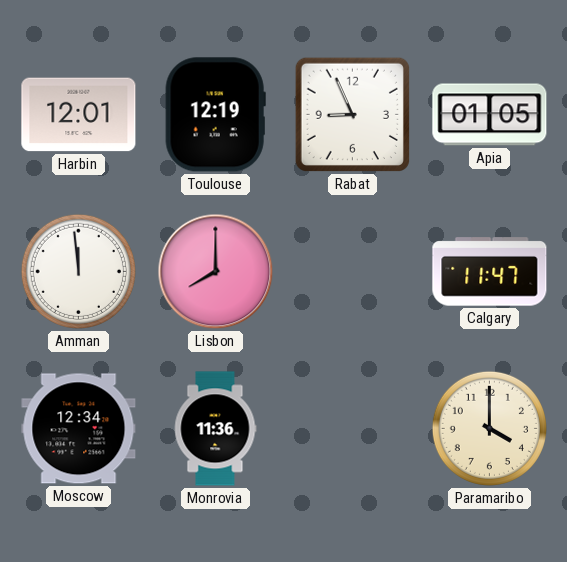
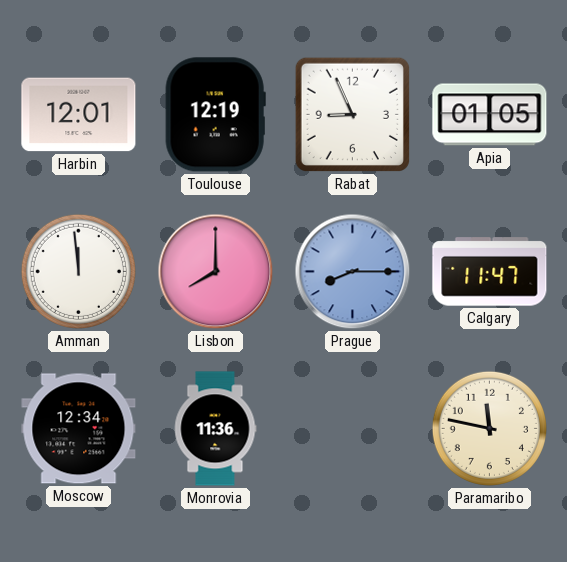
Prague: none -> 8:15 (353, 272)
Paramaribo: 4:00 -> 11:47 (489, 428)
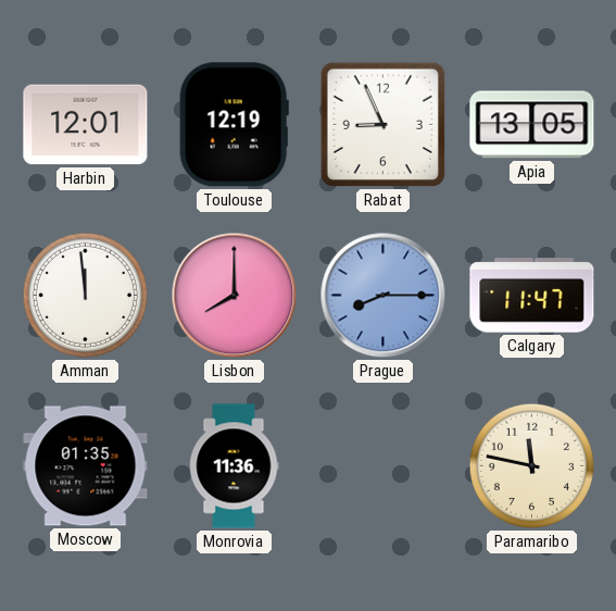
Apia: 01:05 -> 13:05 (532, 125)
Moscow: 12:34 -> 01:35 (86, 466)
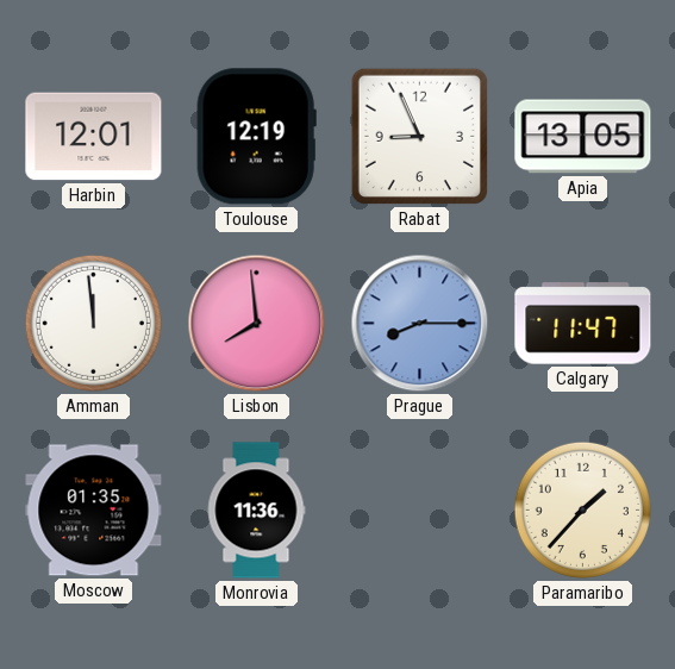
Lisbon: 8:00 -> 7:59 (257, 324)
Paramaribo: 11:47 -> 1:37 (582, 509)
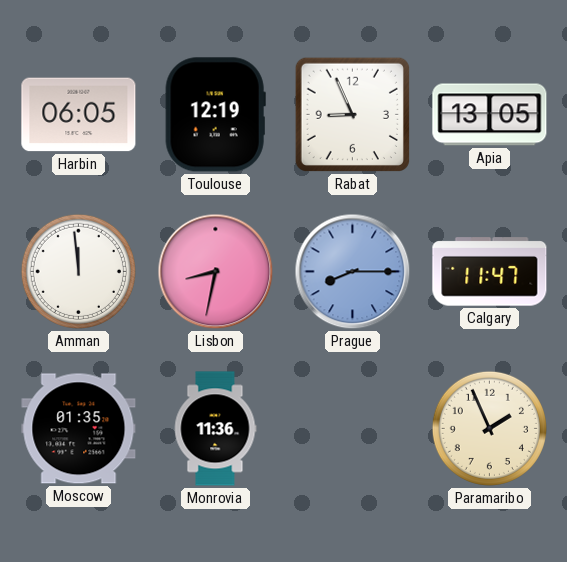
Harbin: 12:01 -> 06:05 (79, 115)
Lisbon: 7:59 -> 8:32 (216, 272)
Paramaribo: 1:37 -> 1:56 (489, 428)
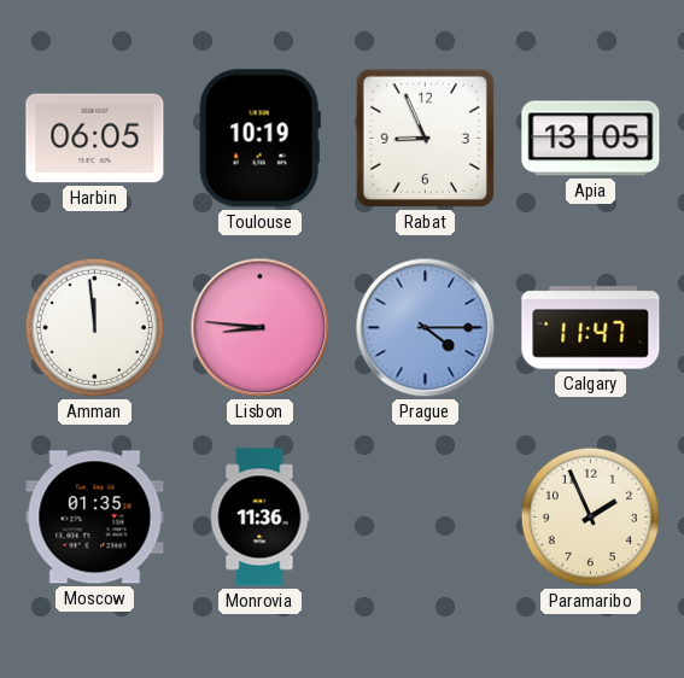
Toulouse: 12:19 -> 10:19 (259, 139)
Lisbon: 8:32 -> 8:46 (261, 328)
Prague: 8:15 -> 4:15 (426, 328)
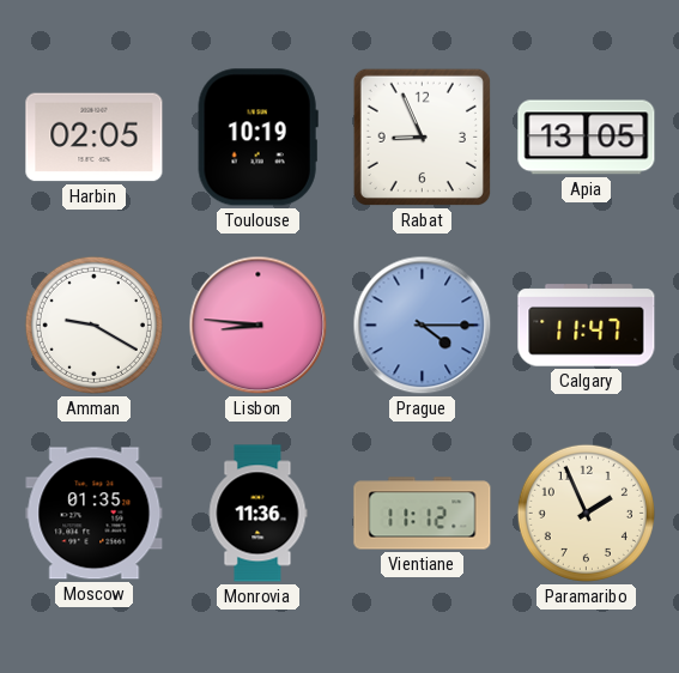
Harbin: 06:05 -> 02:05 (95, 138)
Amman: 11:59 -> 9:20 (93, 325)
Vientiane: none -> 11:12 (423, 514)
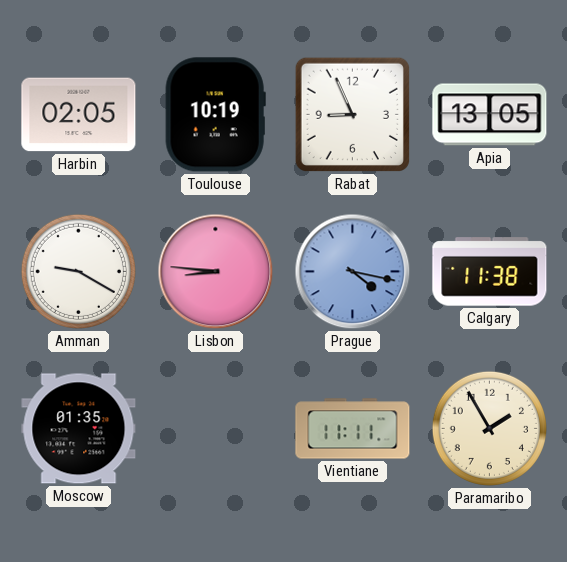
Prague: 4:15 -> 4:17 (353, 272)
Calgary: 11:47 -> 11:38 (490, 272)
Monrovia: 11:36 -> none (257, 514)
Vientiane: 11:12 -> 11:11 (353, 429)
Paramaribo: 1:56 -> 1:55 (489, 428)
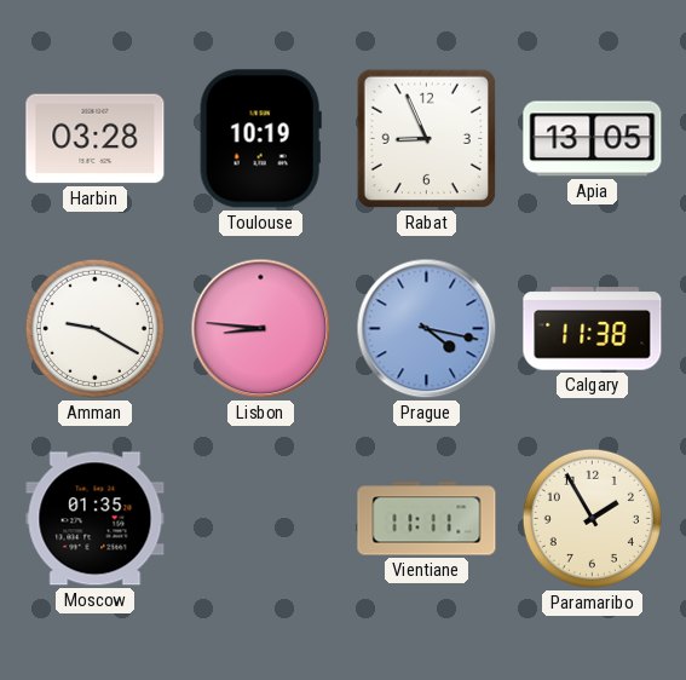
Harbin: 02:05 -> 03:28 (96, 139)
